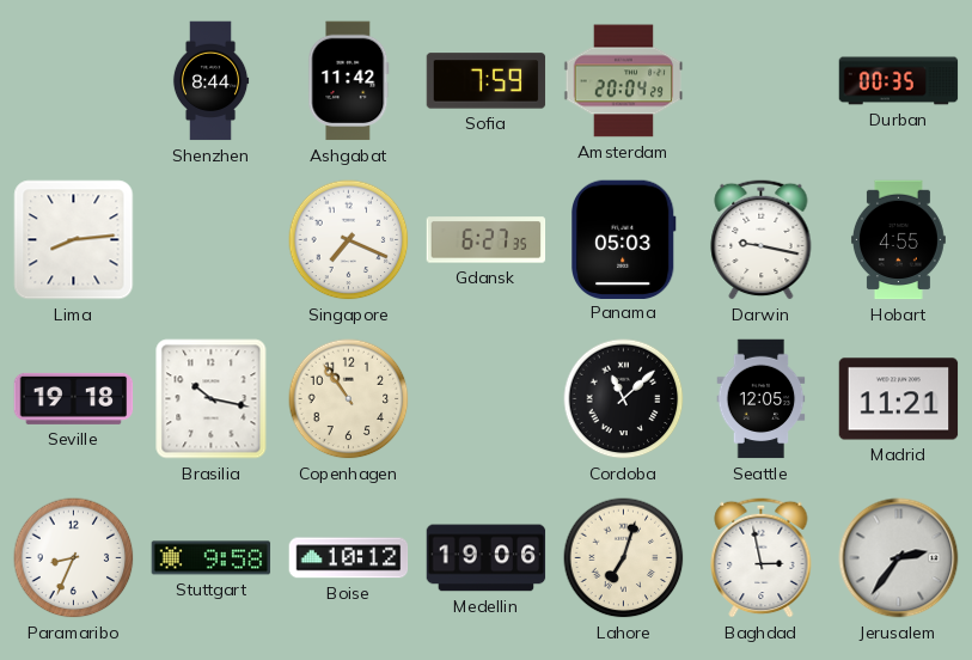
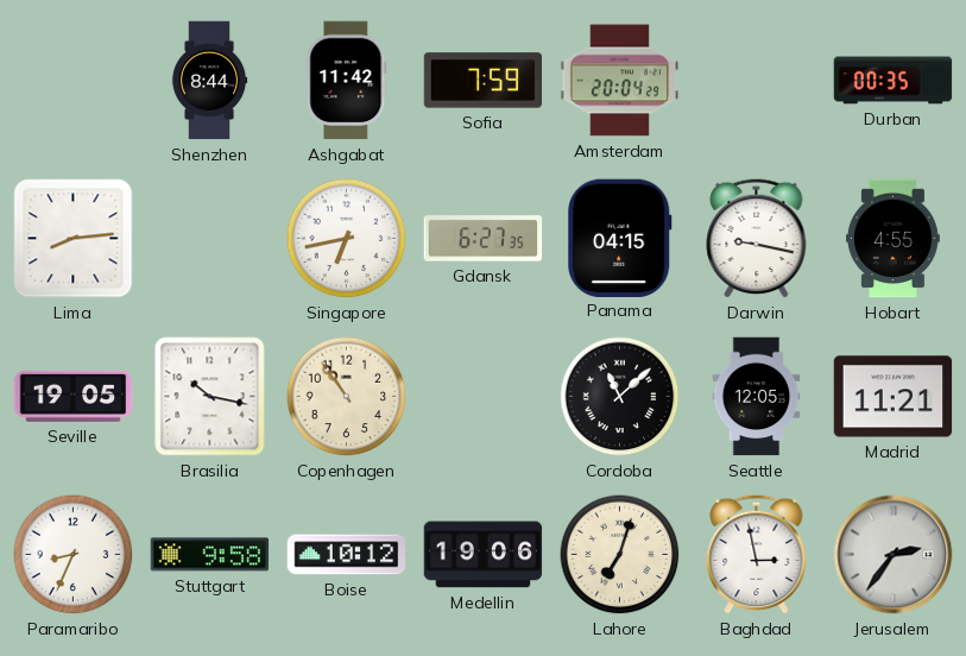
Singapore: 7:19 -> 6:43 (347, 239)
Panama: 05:03 -> 04:15 (619, 238)
Seville: 19:18 -> 19:05 (74, 396)
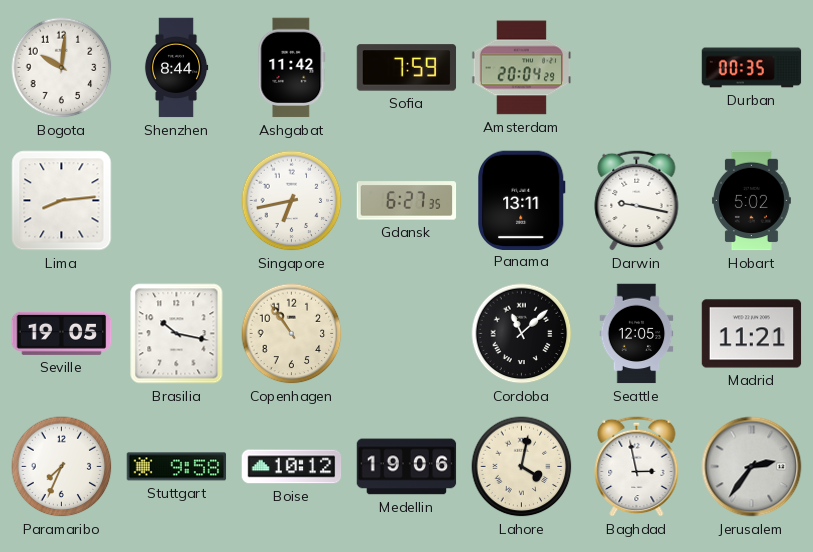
Bogota: none -> 10:01 (62, 68)
Panama: 04:15 -> 13:11 (521, 200)
Hobart: 4:55 -> 5:02 (751, 201)
Paramaribo: 8:34 -> 7:34 (62, 467)
Lahore: 7:03 -> 4:02 (522, 467)
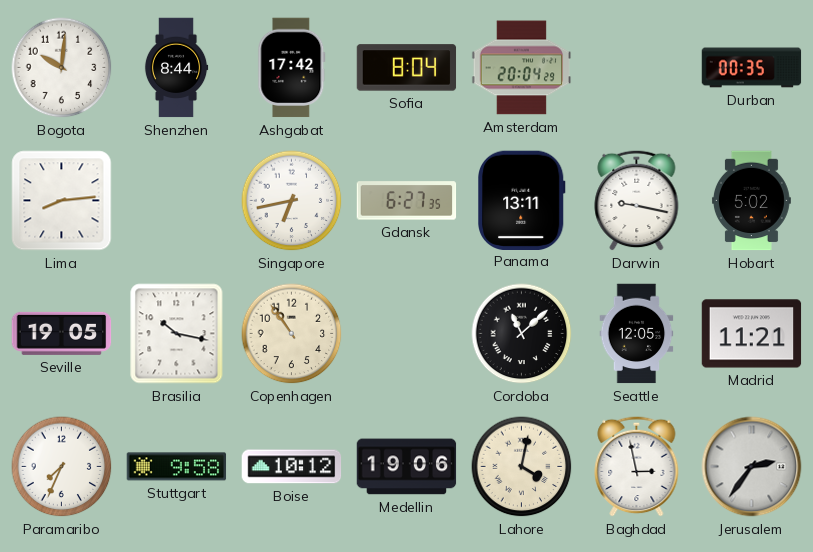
Ashgabat: 11:42 -> 17:42 (292, 68)
Sofia: 7:59 -> 8:04 (407, 68)
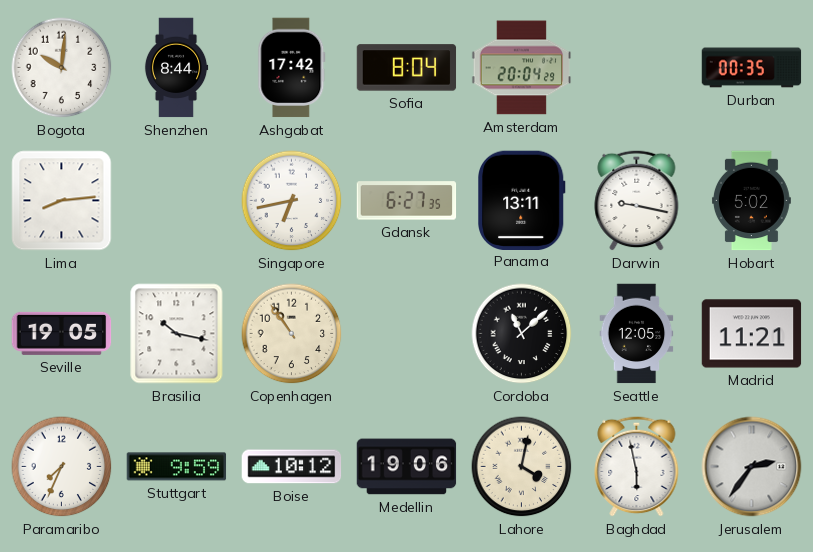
Stuttgart: 9:58 -> 9:59 (177, 467)
Baghdad: 2:58 -> 5:58 (637, 466)
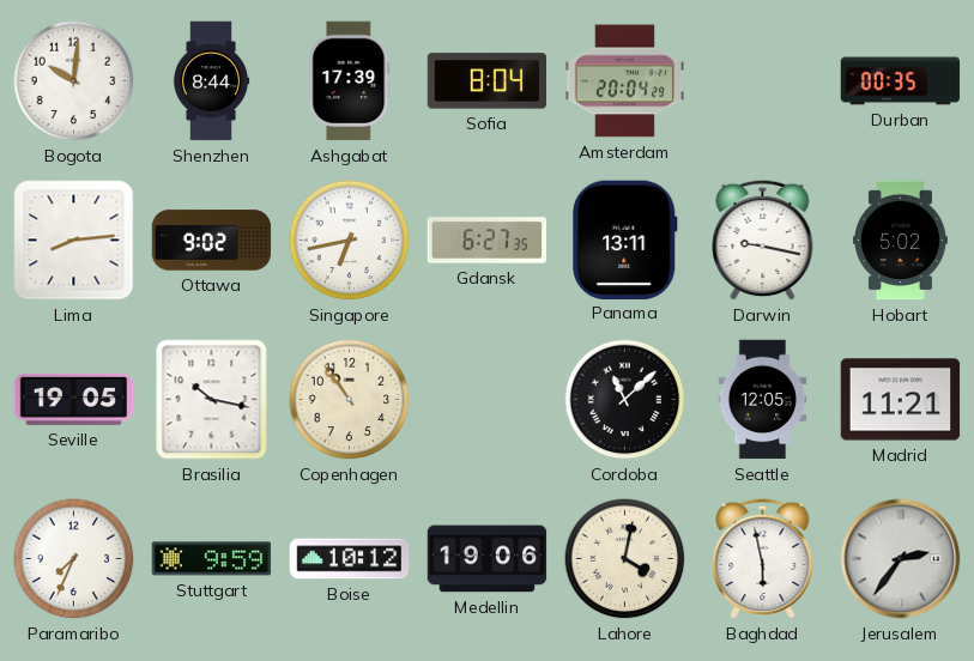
Ashgabat: 17:42 -> 17:39 (350, 81)
Ottawa: none -> 9:02 (212, 241)
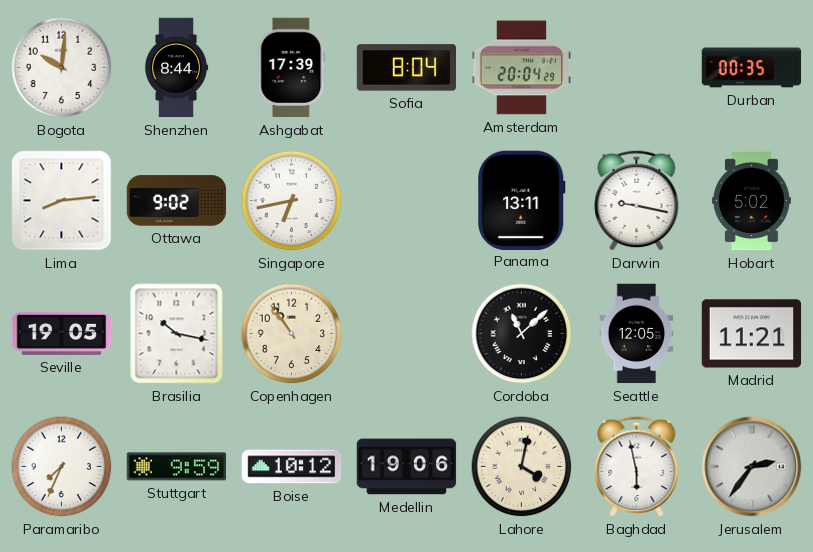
Gdansk: 6:27 -> none (488, 241)
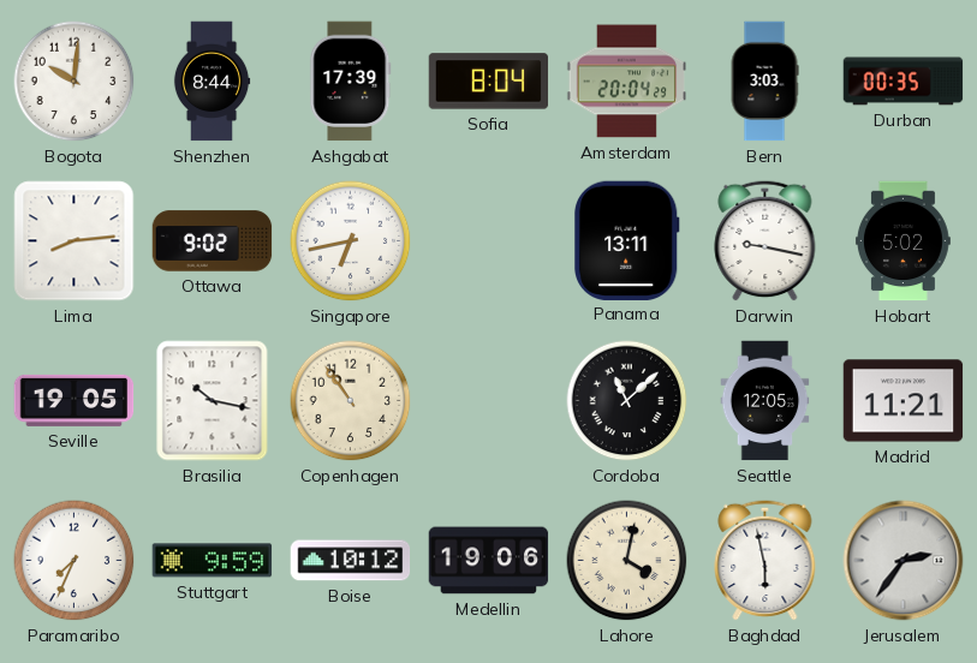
Bern: none -> 3:03 (764, 82)
